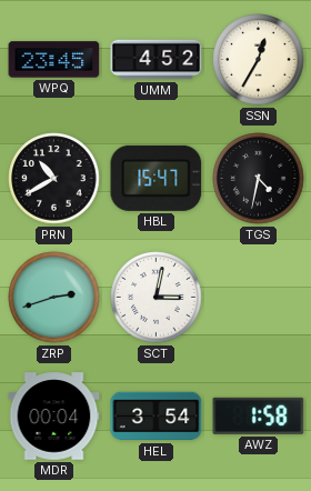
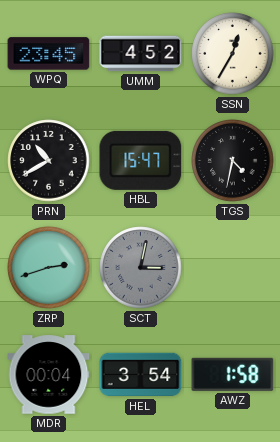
SCT dial: white -> grey (141, 268)
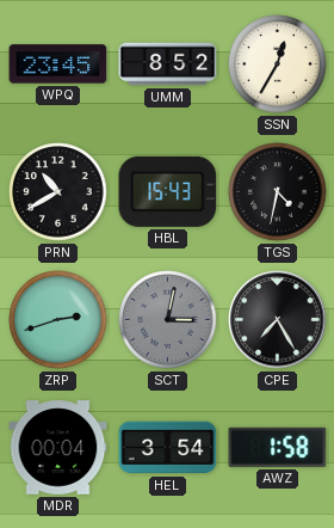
UMM: 4:52 -> 8:52 (168, 65)
HBL: 15:47 -> 15:43 (168, 191)
CPE: none -> 7:25 (278, 320)
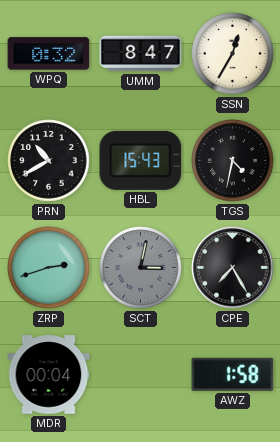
WPQ: 23:45 -> 0:32 (49, 54)
UMM: 8:52 -> 8:47 (141, 54)
HEL: 3:54 -> none (168, 448)
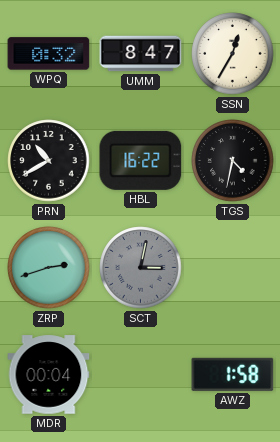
HBL: 15:43 -> 16:22 (141, 160)
CPE: 7:25 -> none (233, 268)
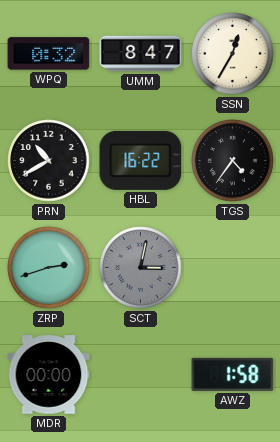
TGS: 4:32 -> 4:36 (233, 161)
MDR: 00:04 -> 00:00 (49, 375)
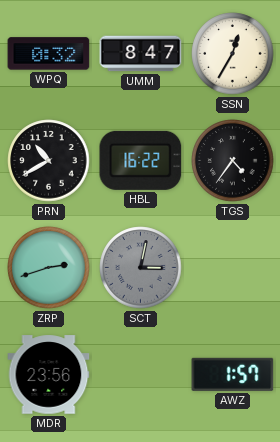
MDR: 00:00 -> 23:56 (49, 375)
AWZ: 1:58 -> 1:57 (233, 374)
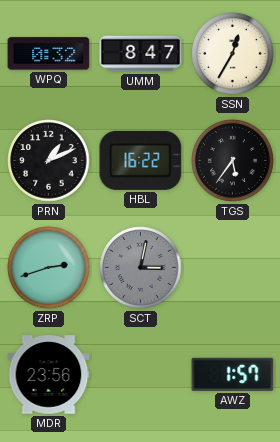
PRN: 10:40 -> 1:11 (49, 161)
TGS: 4:36 -> 5:36 (233, 161)
